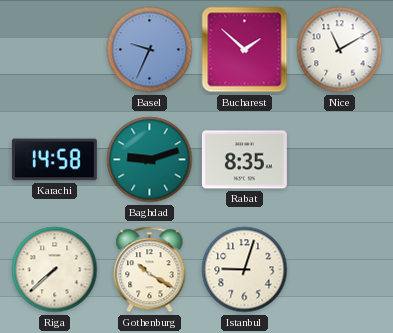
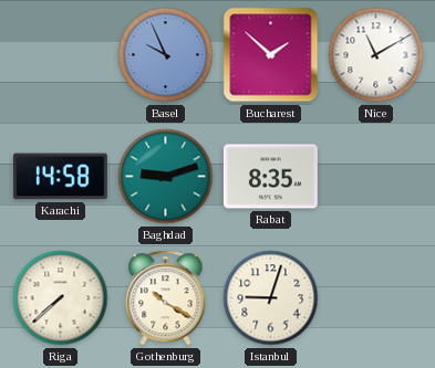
Basel: 9:34 -> 9:56 (166, 55)
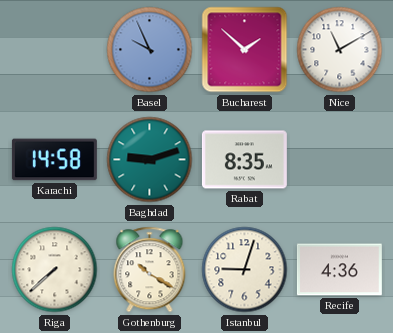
Recife: none -> 4:36 (339, 270)
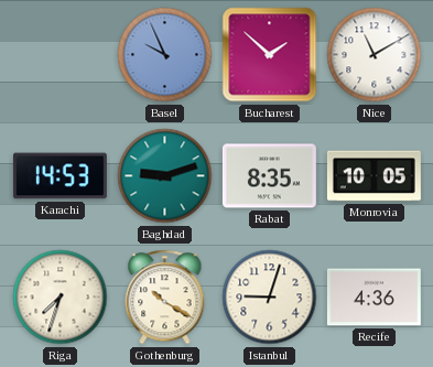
Karachi: 14:58 -> 14:53 (59, 176)
Monrovia: none -> 10:05 (374, 176)
Riga: 7:38 -> 7:33 (61, 298)
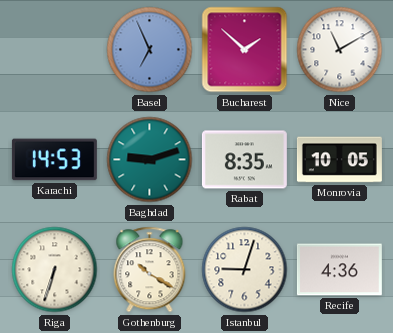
Basel: 9:56 -> 6:56 (150, 50)
Riga: 7:33 -> 6:33 (55, 270)
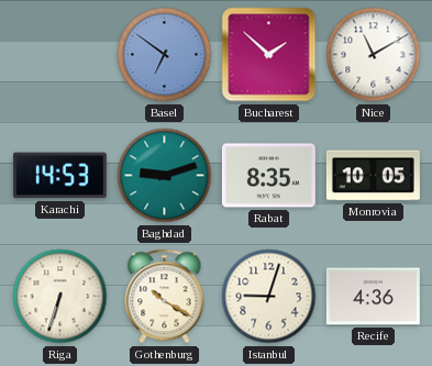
Basel: 6:56 -> 6:51 (165, 55)
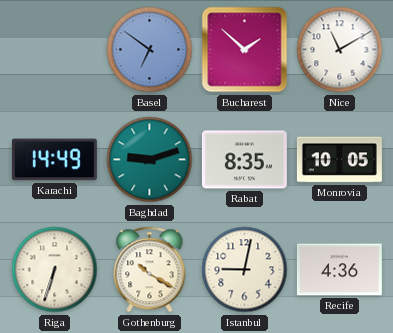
Karachi: 14:53 -> 14:49 (54, 160)
Istanbul: 9:03 -> 9:02 (245, 270)
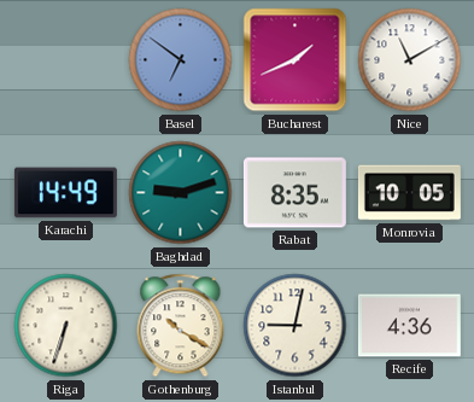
Bucharest: 1:52 -> 1:41 (295, 60)
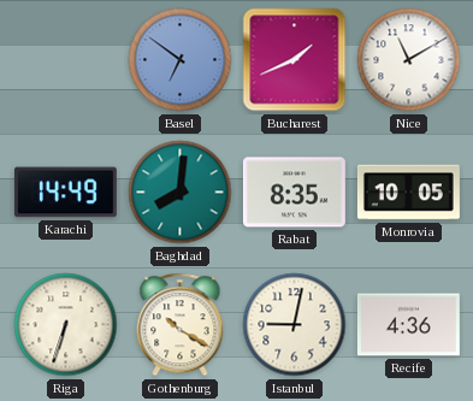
Baghdad: 9:12 -> 8:01 (181, 193)
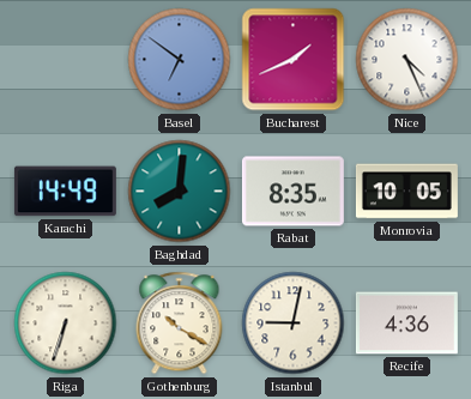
Nice: 11:10 -> 4:26 (407, 60)
